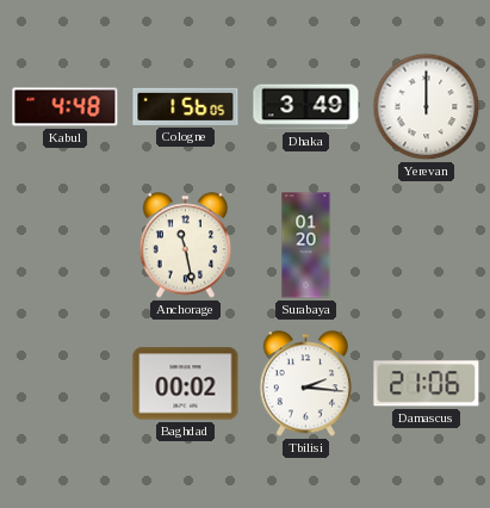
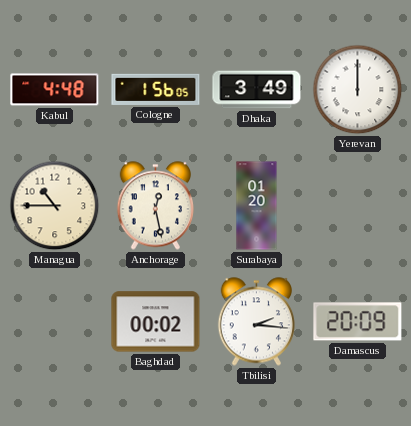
Managua: none -> 10:45 (55, 206)
Anchorage: 11:28 -> 12:28 (155, 206)
Damascus: 21:06 -> 20:09 (358, 322)
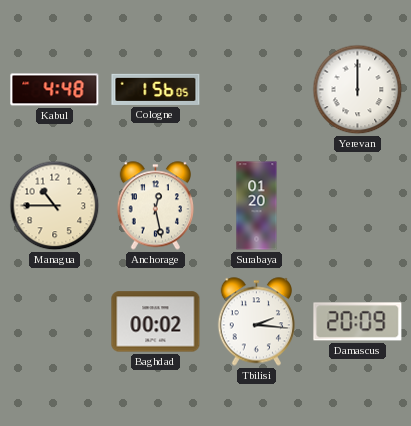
Dhaka: 3:49 -> none (257, 90)
